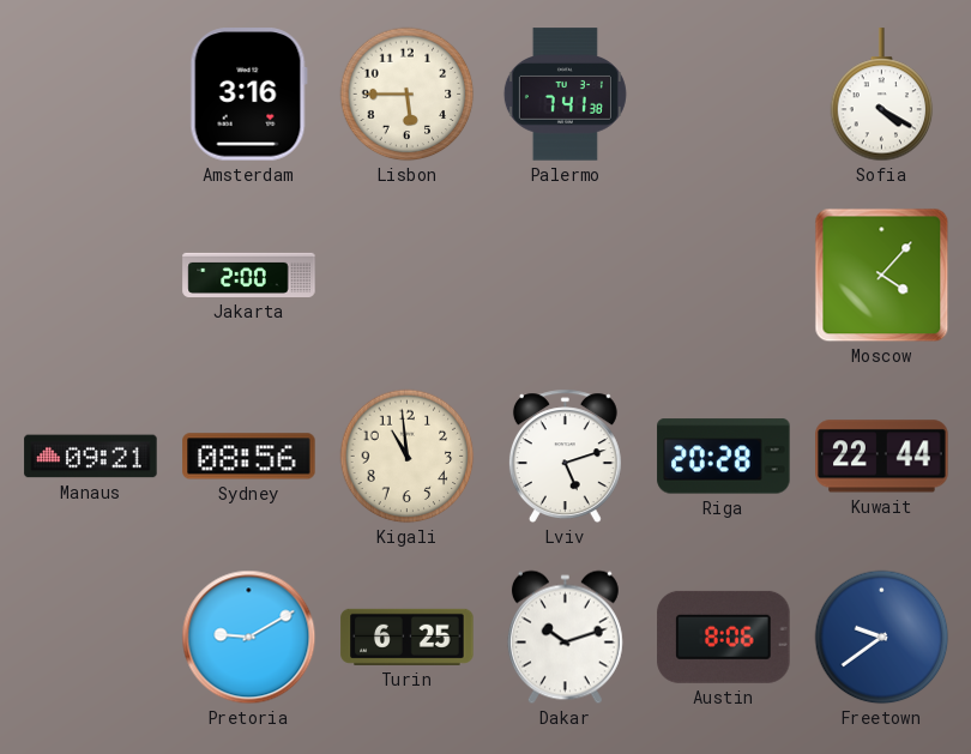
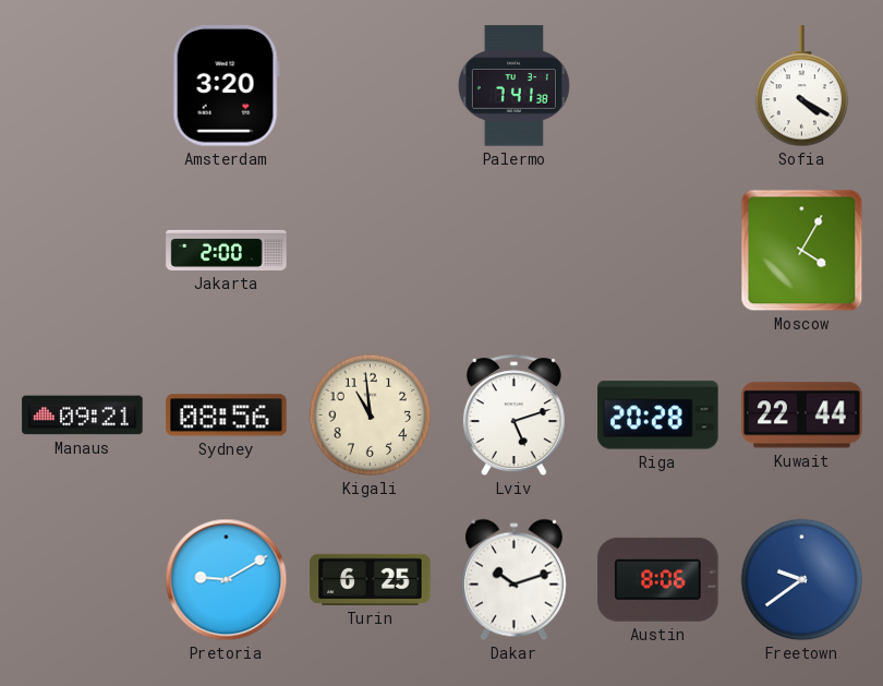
Amsterdam: 3:16 -> 3:20 (226, 86)
Lisbon: 5:45 -> none (408, 95)
Moscow: 4:07 -> 4:05 (802, 251)
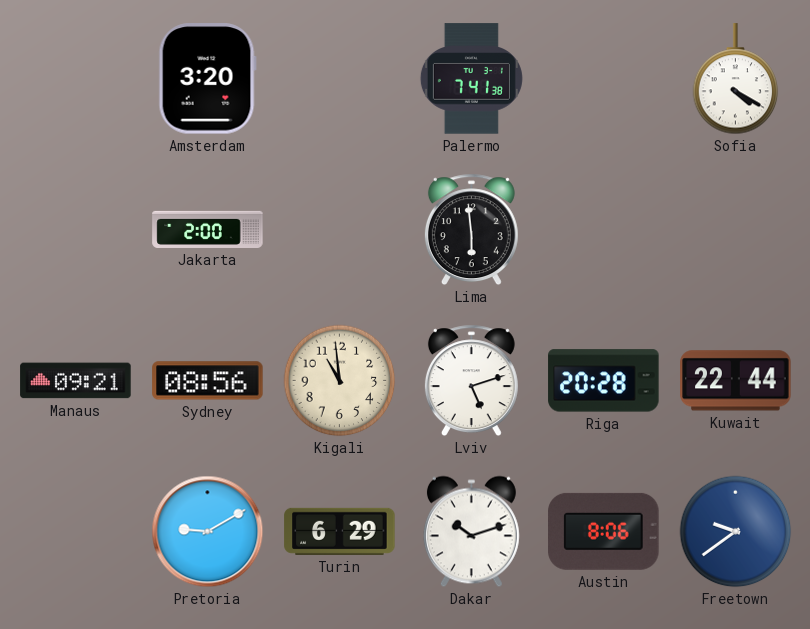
Lima: none -> 5:59 (471, 230)
Moscow: 4:05 -> none (802, 251)
Turin: 6:25 -> 6:29 (340, 531)
